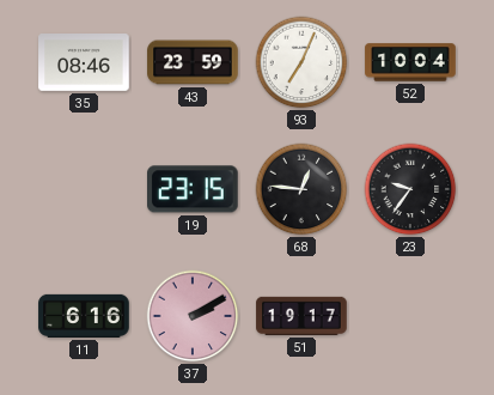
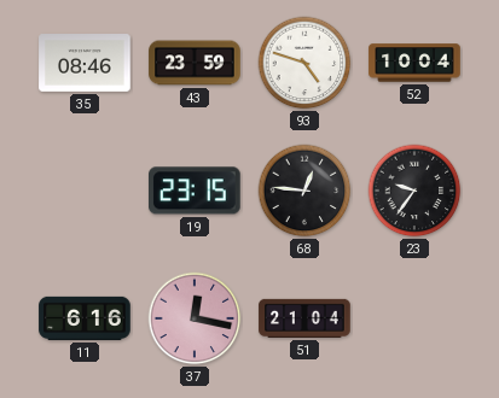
93: 7:04 -> 4:48 (304, 63)
37: 2:10 -> 12:17 (195, 318)
51: 19:17 -> 21:04 (304, 318)
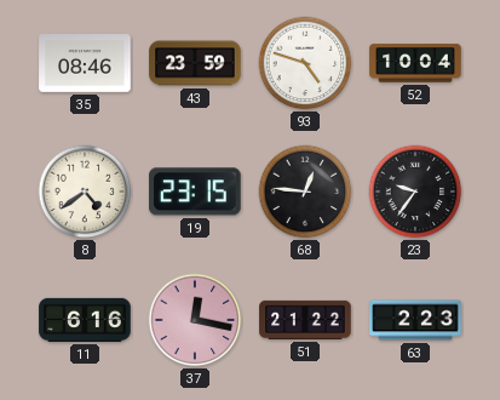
8: none -> 4:39 (85, 192)
51: 21:04 -> 21:22 (305, 320)
63: none -> 2:23 (415, 320)
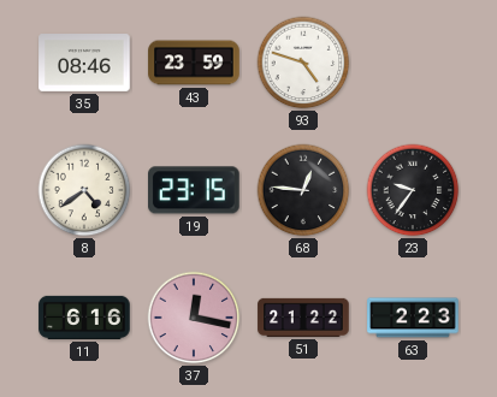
52: 10:04 -> none (415, 63)
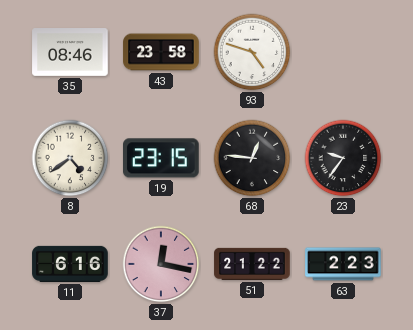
43: 23:59 -> 23:58 (161, 52)
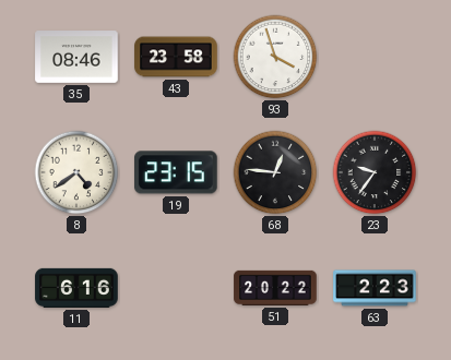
93: 4:48 -> 3:57 (275, 57)
37: 12:17 -> none (161, 264)
51: 21:22 -> 20:22 (275, 288)
